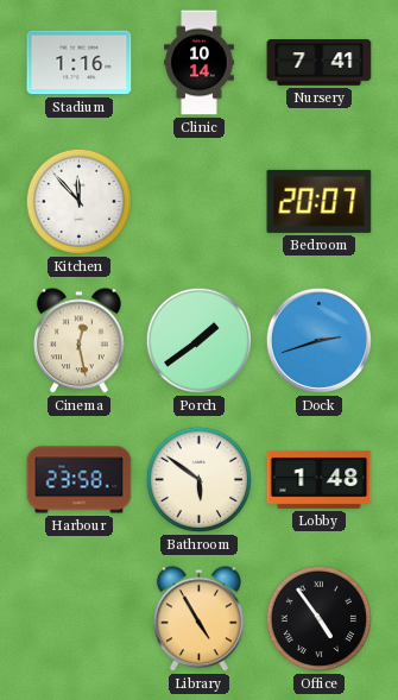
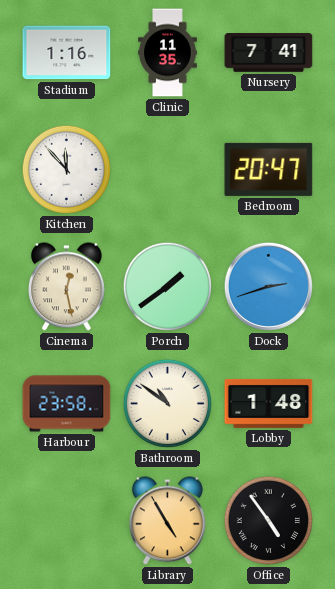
Clinic: 10:14 -> 11:35 (168, 53)
Bedroom: 20:07 -> 20:47 (269, 169)
Bathroom: 5:51 -> 10:51 (167, 403)
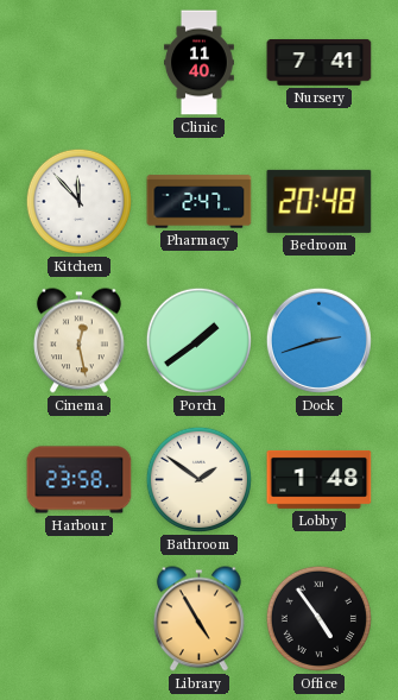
Stadium: 1:16 -> none (67, 53)
Clinic: 11:35 -> 11:40 (200, 63)
Pharmacy: none -> 2:47 (200, 202)
Bedroom: 20:47 -> 20:48 (320, 201)
Bathroom: 10:51 -> 1:51 (198, 479)
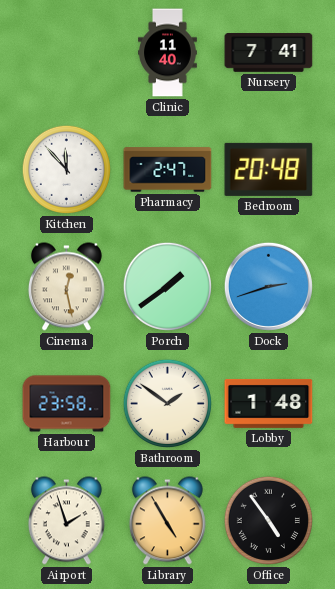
Airport: none -> 1:57 (66, 521)
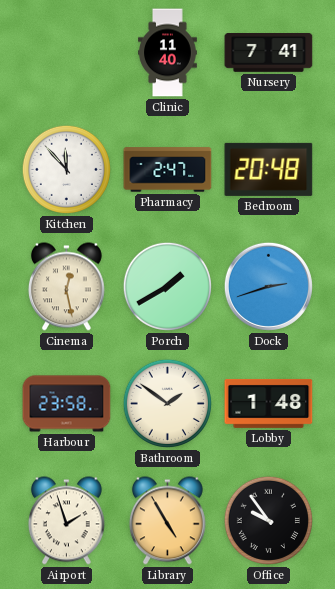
Porch: 1:39 -> 1:40 (167, 286)
Office: 4:54 -> 9:54 (268, 520)
